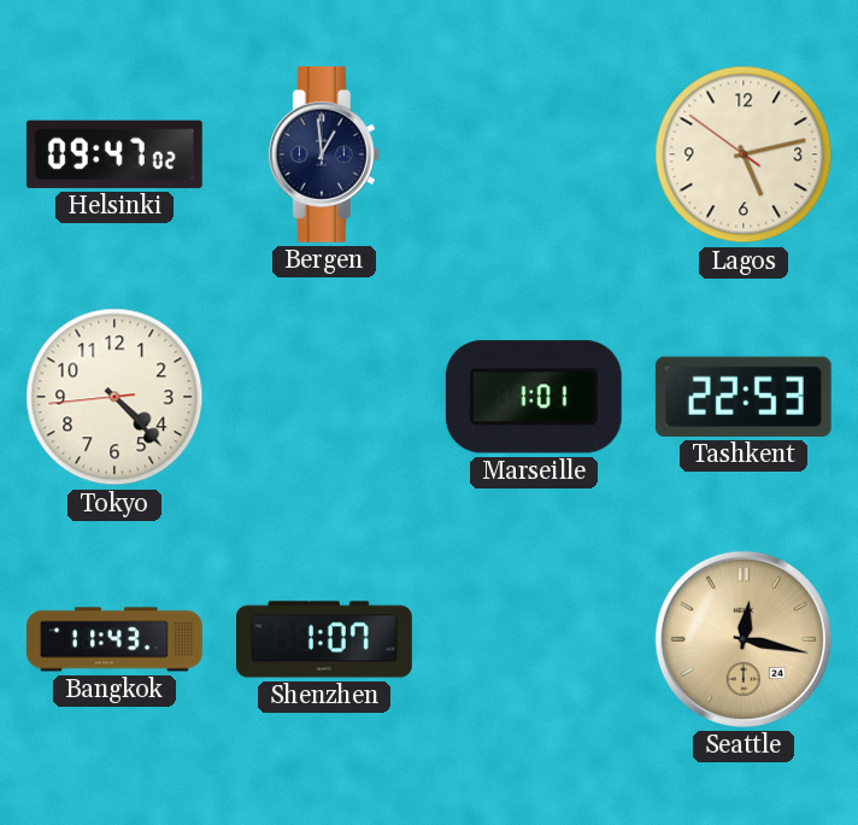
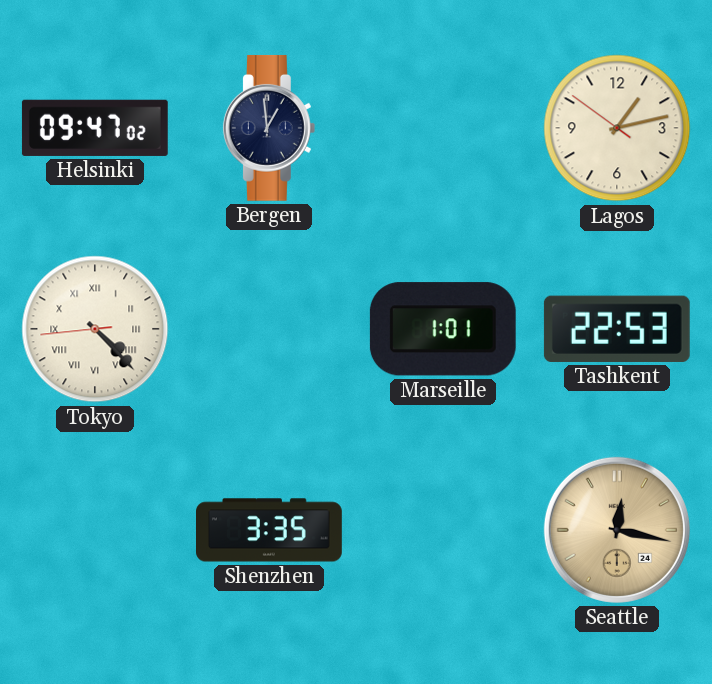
Lagos: 5:12 -> 1:12 (617, 128)
Tokyo numerals: Arabic -> Roman (95, 329)
Bangkok: 11:43 -> none (116, 639)
Shenzhen: 1:07 -> 3:35 (270, 530)
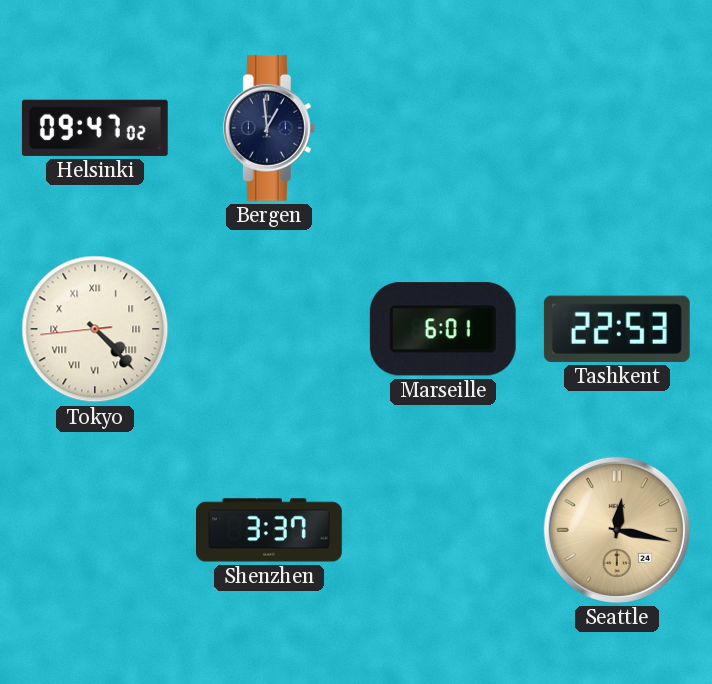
Lagos: 1:12 -> none (617, 128)
Marseille: 1:01 -> 6:01 (443, 329)
Shenzhen: 3:35 -> 3:37 (270, 530)
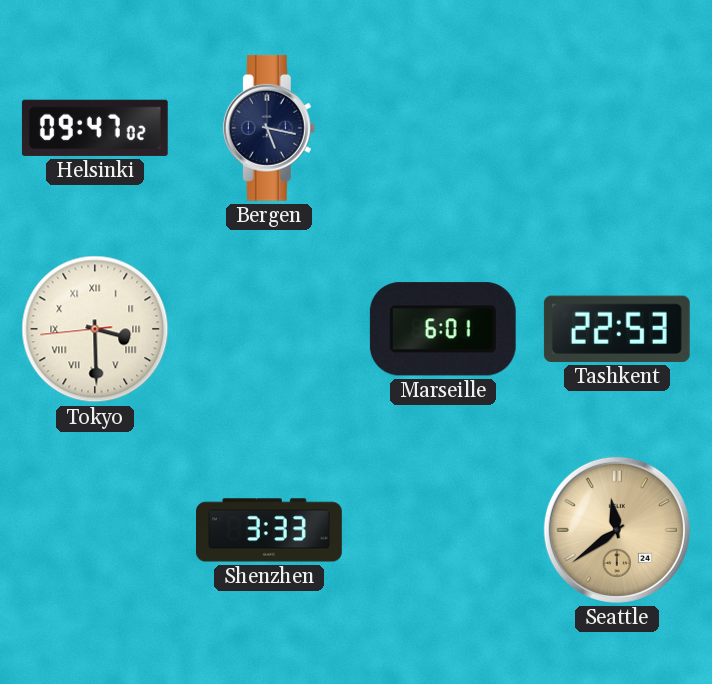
Bergen: 12:59 -> 5:17 (269, 128)
Tokyo: 4:22 -> 3:29 (95, 329)
Shenzhen: 3:37 -> 3:33 (270, 530)
Seattle: 12:17 -> 11:39 (617, 530)
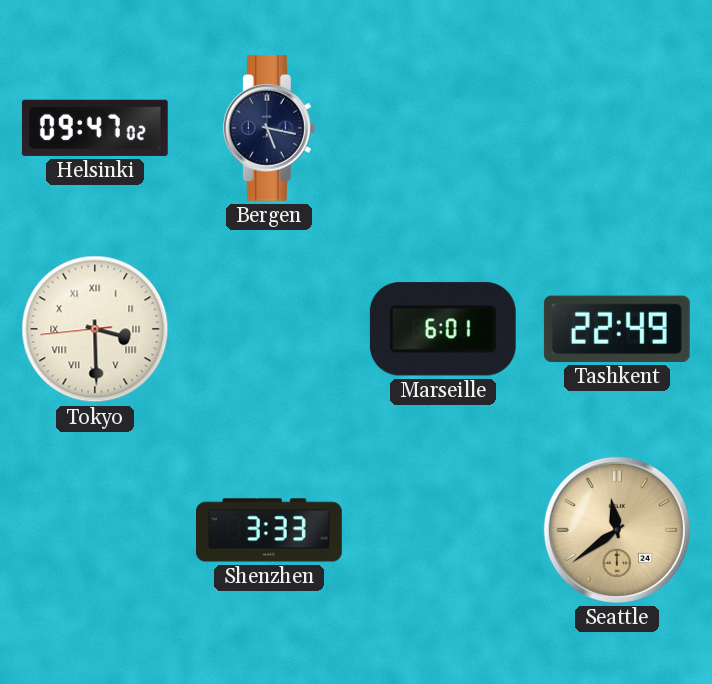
Tashkent: 22:53 -> 22:49 (617, 329)
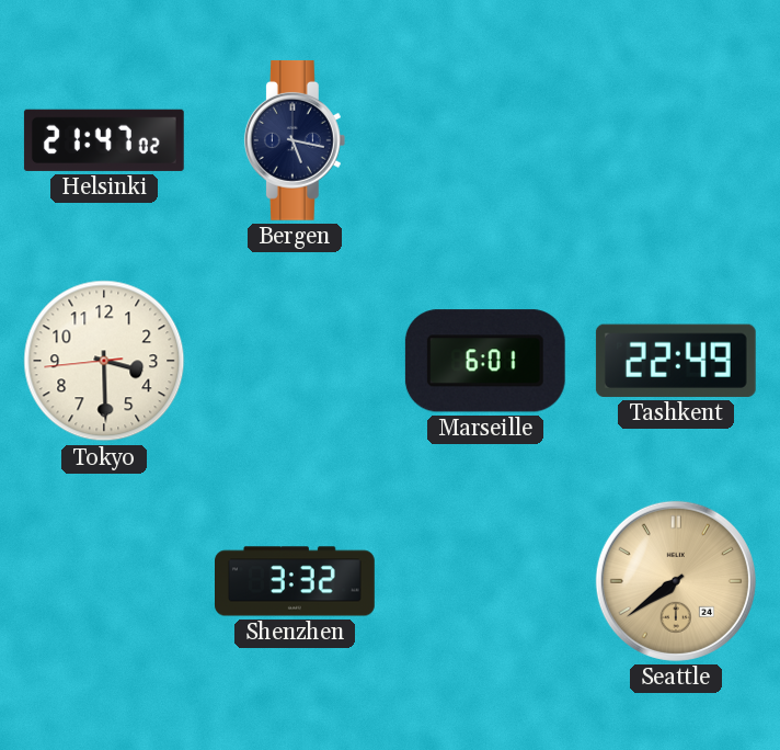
Helsinki: 09:47 -> 21:47 (104, 140)
Tokyo numerals: Roman -> Arabic (104, 361)
Shenzhen: 3:33 -> 3:32 (296, 581)
Seattle: 11:39 -> 7:39 (676, 581)
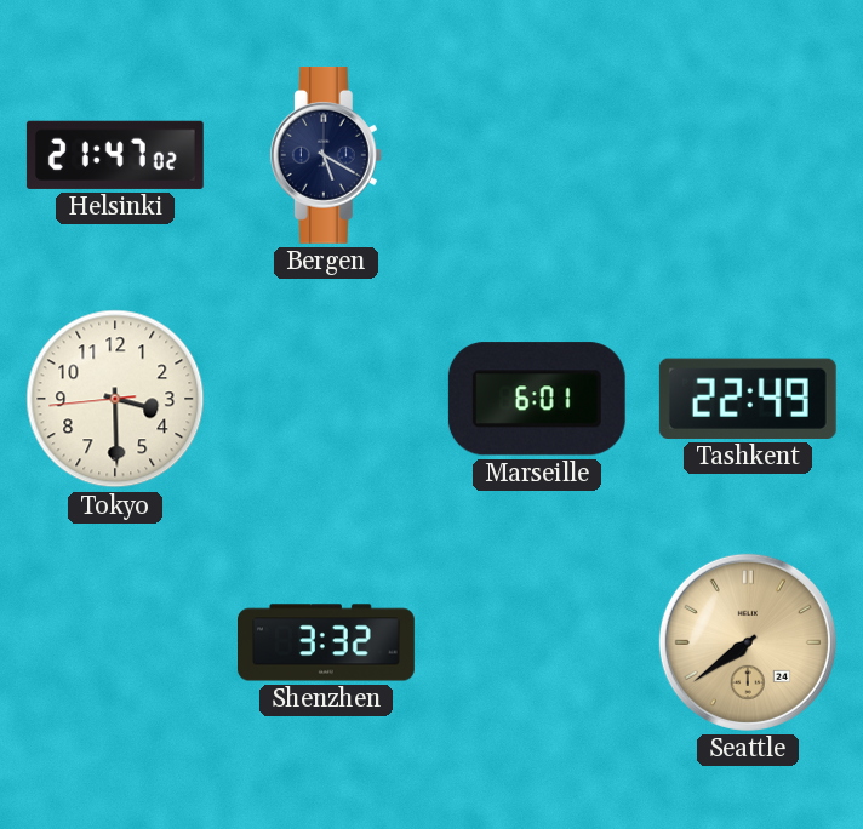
Bergen: 5:17 -> 5:20 (326, 155)
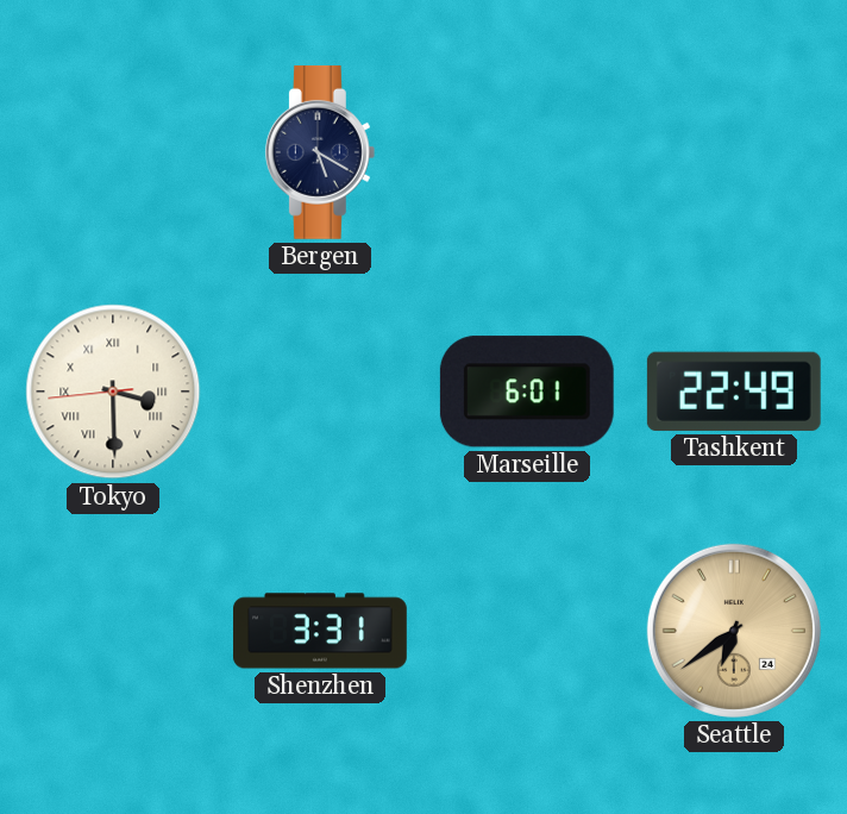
Helsinki: 21:47 -> none (115, 155)
Tokyo numerals: Arabic -> Roman (113, 392)
Shenzhen: 3:32 -> 3:31 (321, 631)
Seattle: 7:39 -> 6:39 (734, 631)
